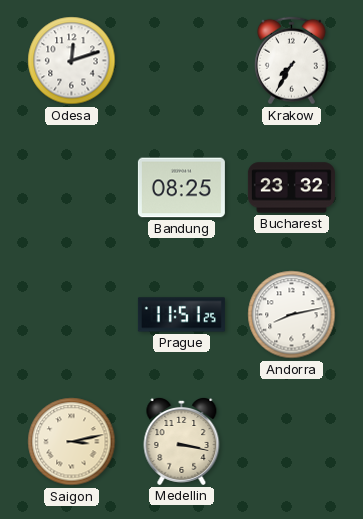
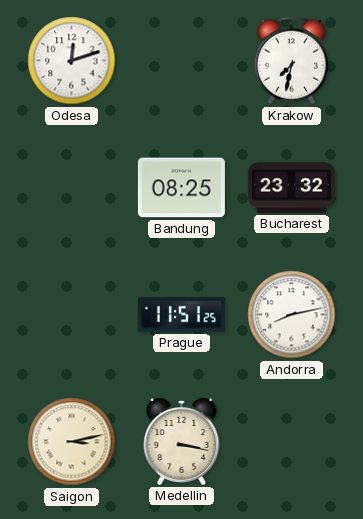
Krakow: 7:35 -> 7:32 (291, 61)
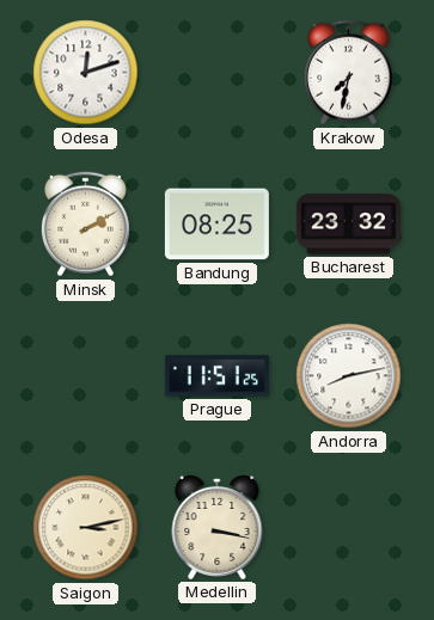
Minsk: none -> 2:10 (85, 225)
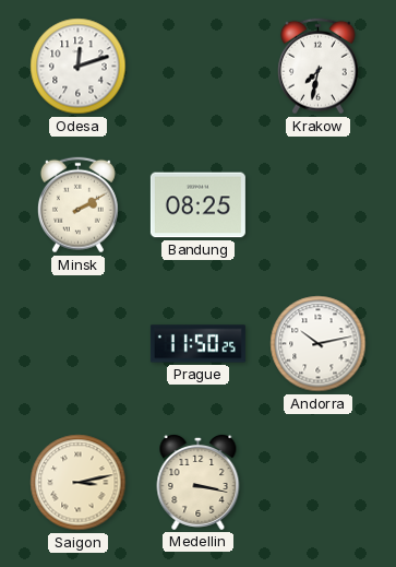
Bucharest: 23:32 -> none (348, 225)
Prague: 11:51 -> 11:50 (197, 344)
Andorra: 8:13 -> 10:13 (319, 344)
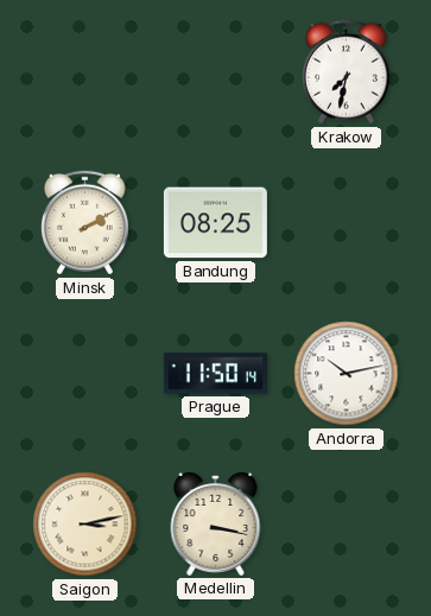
Odesa: 12:12 -> none (79, 67)
Prague: 11:50:25 -> 11:50:14 (215, 374)
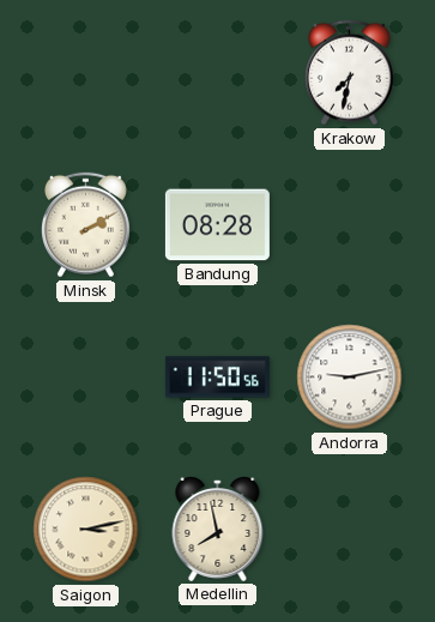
Bandung: 08:25 -> 08:28 (217, 225)
Prague: 11:50:14 -> 11:50:56 (217, 378)
Andorra: 10:13 -> 9:13 (350, 378)
Medellin: 3:17 -> 7:58 (218, 529)
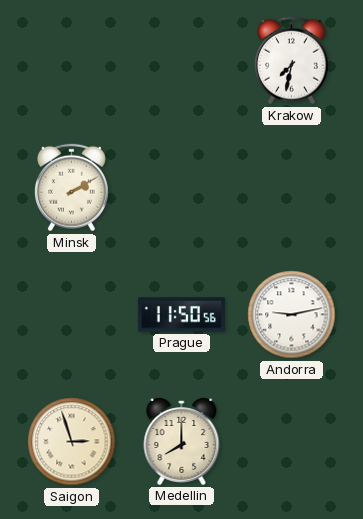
Bandung: 08:28 -> none (217, 225)
Saigon: 3:13 -> 2:57 (72, 442)
Medellin: 7:58 -> 8:00 (182, 441)
